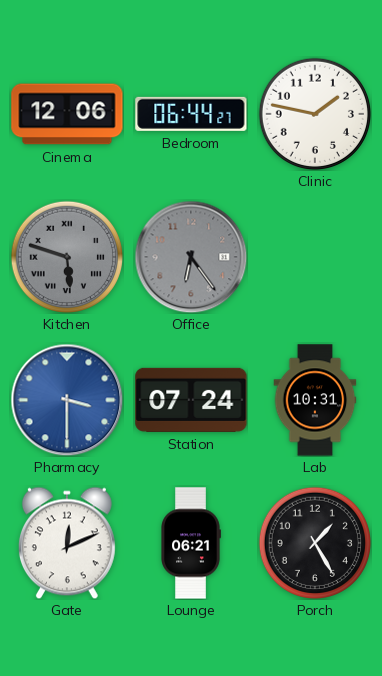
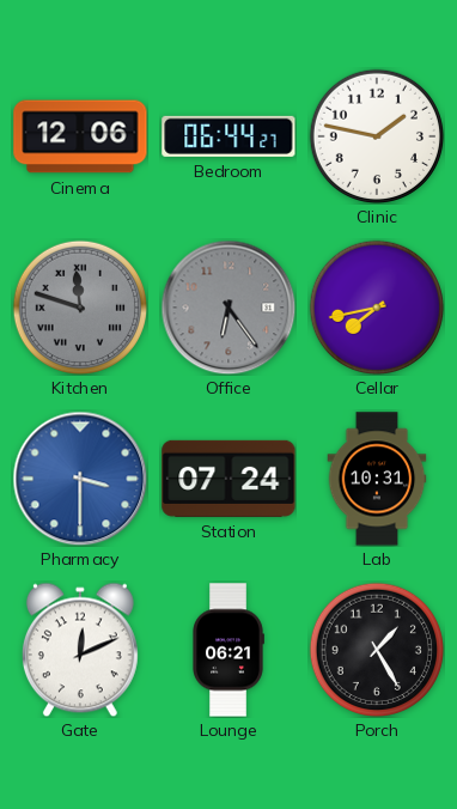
Kitchen: 5:48 -> 11:48 (79, 306)
Cellar: none -> 7:43 (376, 306)
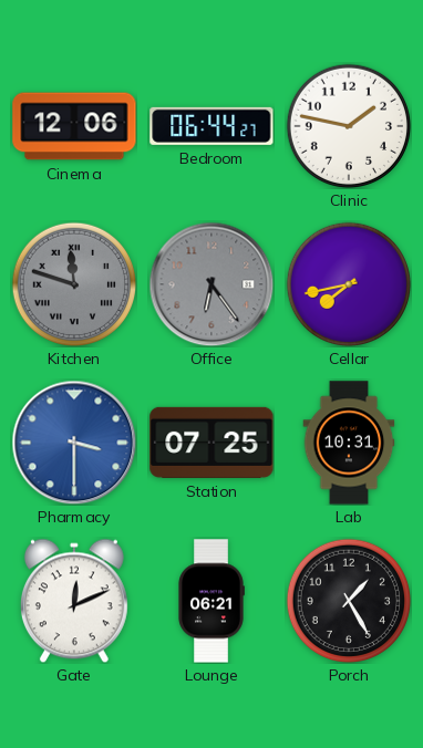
Station: 07:24 -> 07:25 (211, 443)
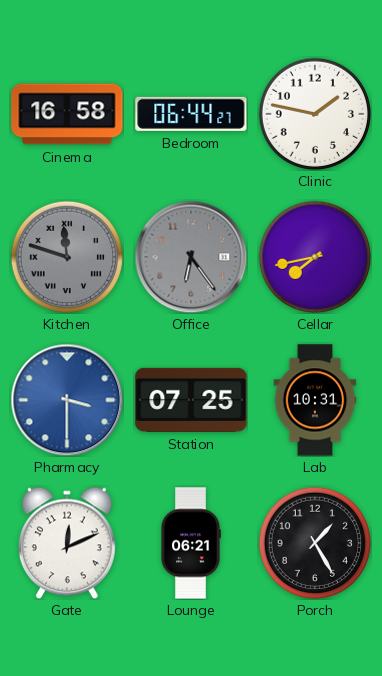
Cinema: 12:06 -> 16:58 (67, 114)
